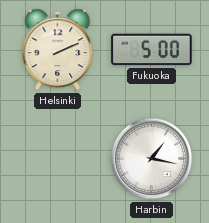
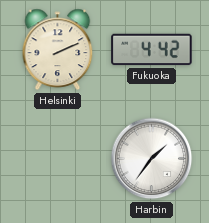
Fukuoka: 5:00 -> 4:42 (152, 50)
Harbin: 1:17 -> 1:36 (152, 159)
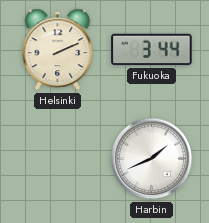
Fukuoka: 4:42 -> 3:44 (152, 50)
Harbin: 1:36 -> 1:41 (152, 159)
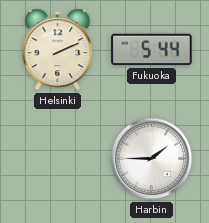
Fukuoka: 3:44 -> 5:44 (152, 50)
Harbin: 1:41 -> 1:45 (152, 159)
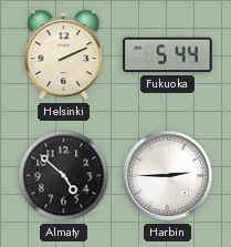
Almaty: none -> 4:52 (64, 176)
Harbin: 1:45 -> 2:45 (168, 176)
